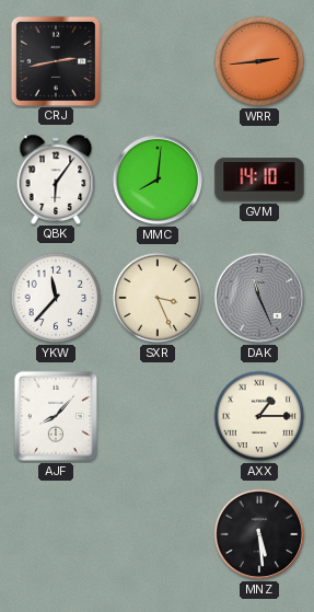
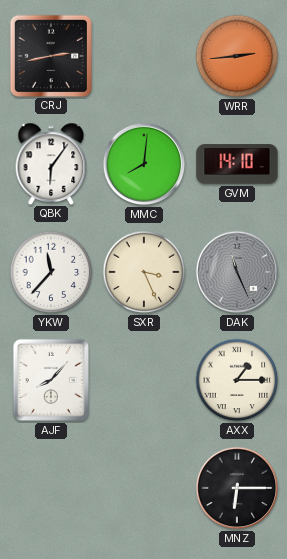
MNZ: 5:29 -> 6:15 (237, 488)
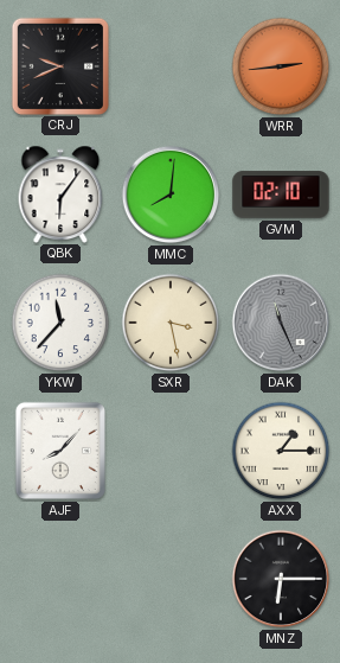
CRJ: 2:43 -> 9:41 (59, 65)
GVM: 14:10 -> 02:10 (281, 195)
SXR: 3:26 -> 3:28 (171, 323)
